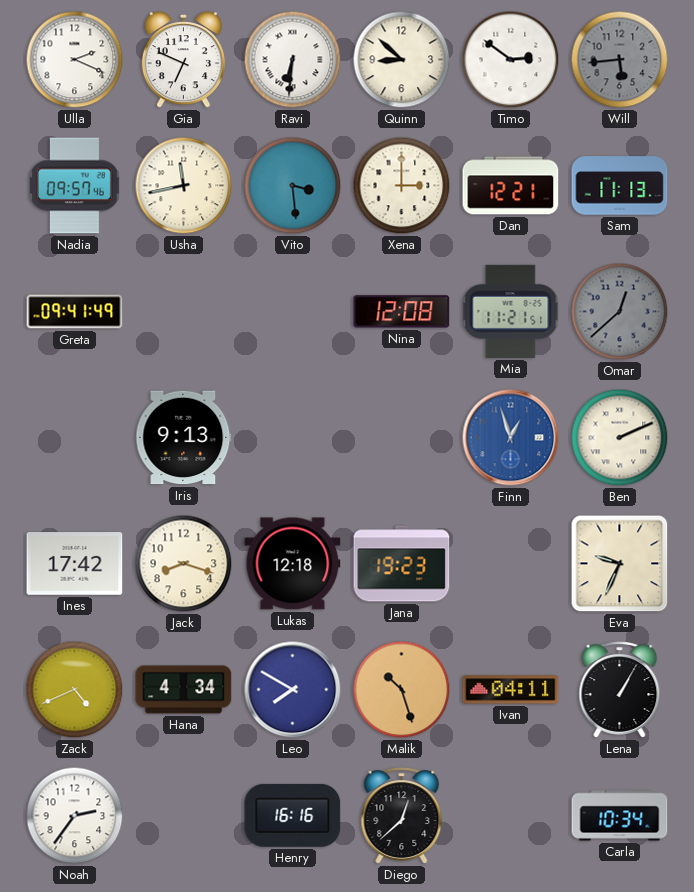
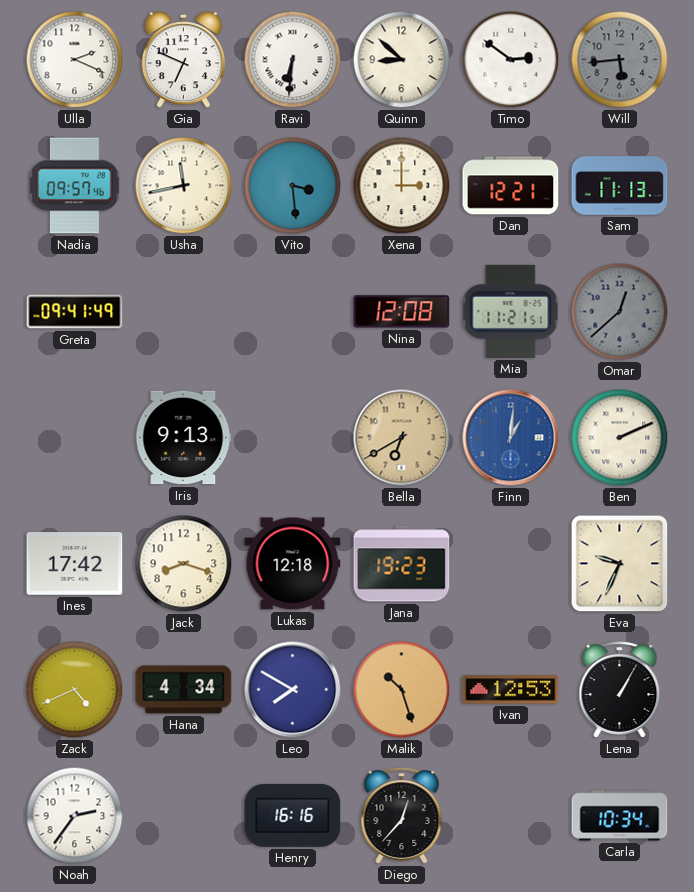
Bella: none -> 6:40 (402, 438)
Finn: 12:57 -> 1:01 (511, 438)
Ivan: 04:11 -> 12:53 (511, 690)
Diego: 12:38 -> 12:37 (402, 816)
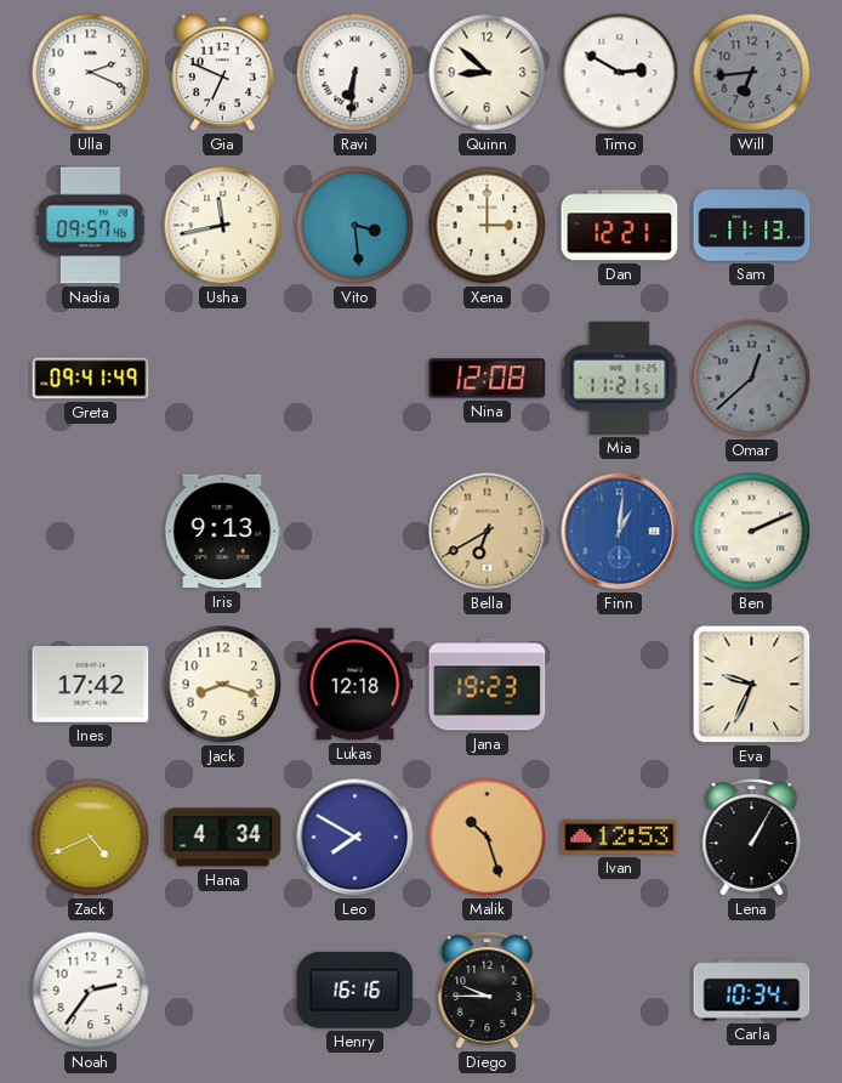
Timo: 2:51 -> 2:50 (620, 73)
Will: 5:44 -> 6:44 (752, 73)
Diego: 12:37 -> 9:45 (488, 991)
